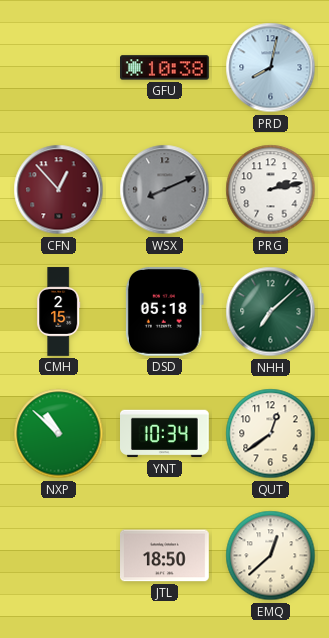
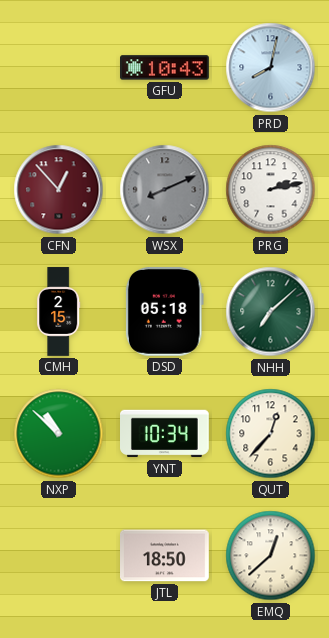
GFU: 10:38 -> 10:43 (165, 68)
QUT: 12:39 -> 12:37 (271, 434)
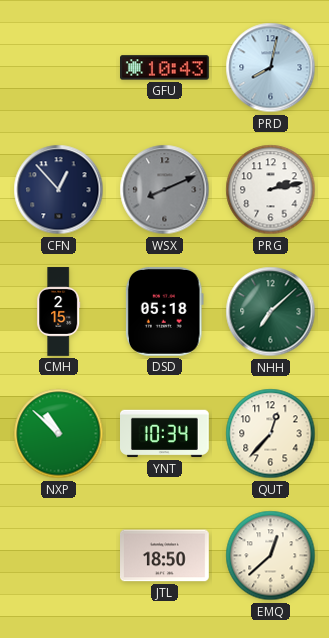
CFN dial: burgundy -> navy (59, 190)
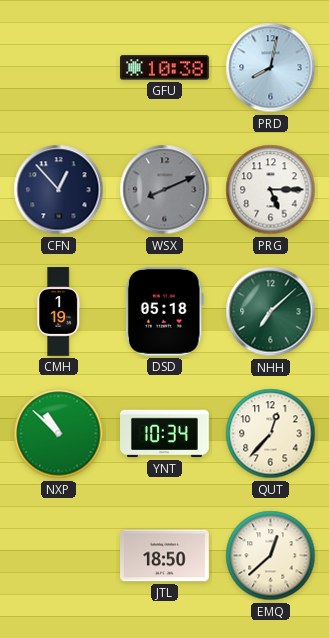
GFU: 10:43 -> 10:38 (165, 68)
PRG: 2:13 -> 5:15 (271, 190)
CMH: 2:15 -> 1:19 (59, 312)
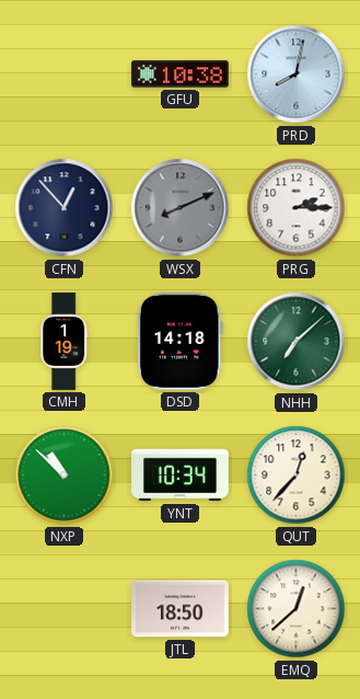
PRG: 5:15 -> 2:15 (297, 208)
DSD: 05:18 -> 14:18 (179, 341)
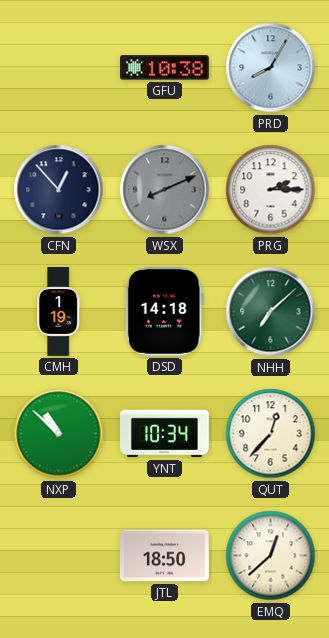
PRD: 8:02 -> 8:05 (271, 68)
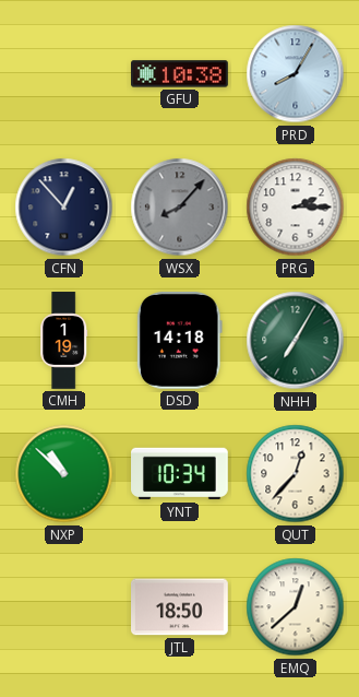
WSX: 8:11 -> 8:07 (180, 208)
NHH: 7:08 -> 7:05 (296, 341)
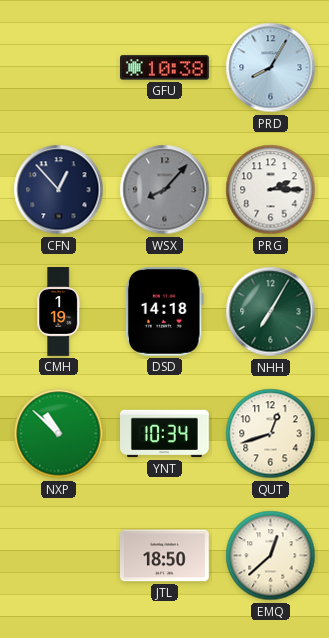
QUT: 12:37 -> 12:42 (271, 434)
